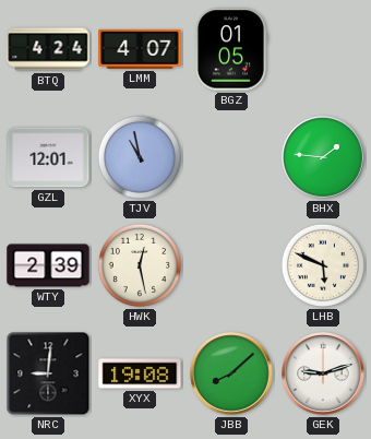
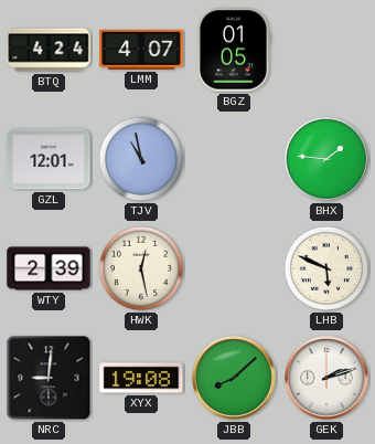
GEK: 9:12 -> 2:12 (326, 378)
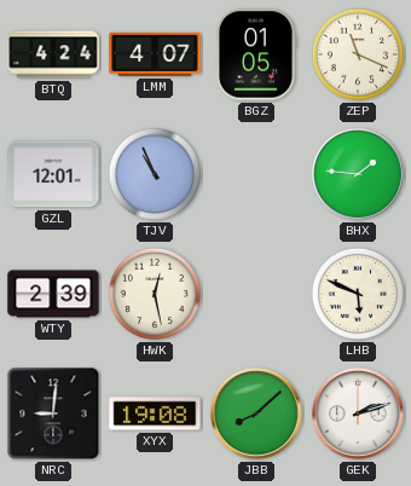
ZEP: none -> 11:19 (358, 54)
TJV: 10:58 -> 10:56 (155, 174)
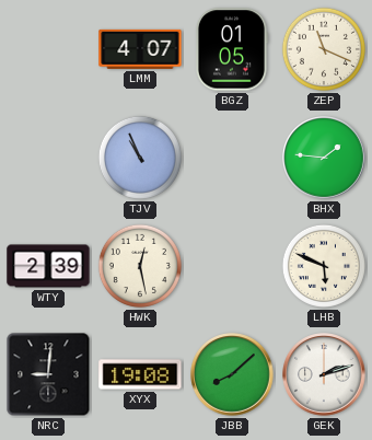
BTQ: 4:24 -> none (53, 54)
GZL: 12:01 -> none (53, 174)
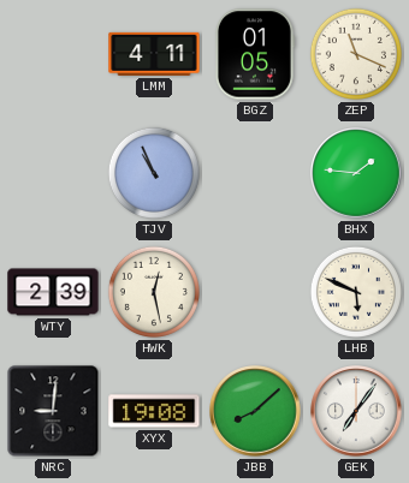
LMM: 4:07 -> 4:11 (154, 54)
GEK: 2:12 -> 7:06 (356, 411)
